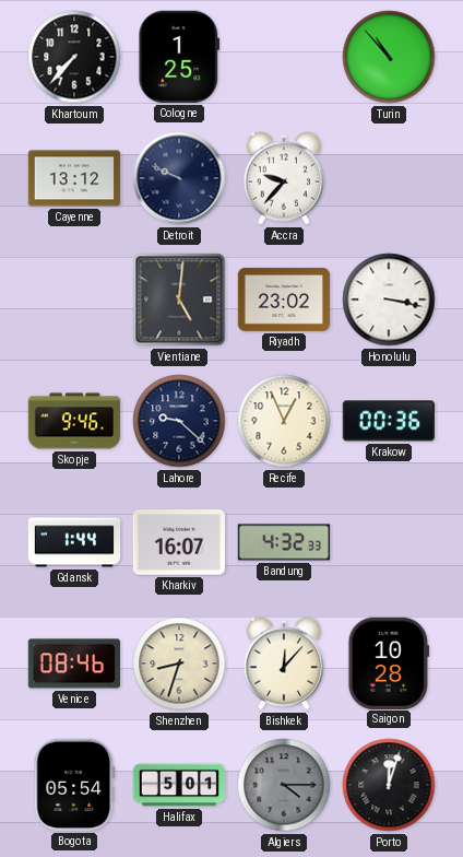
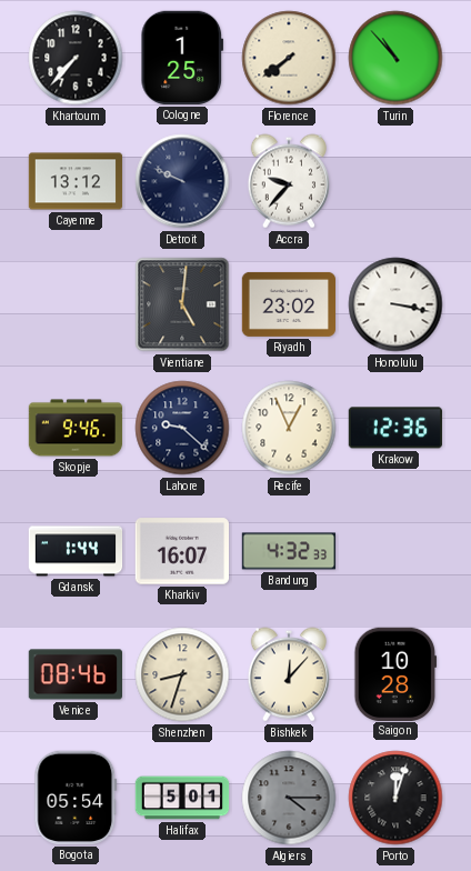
Florence: none -> 7:39 (289, 58)
Krakow: 00:36 -> 12:36 (394, 428)
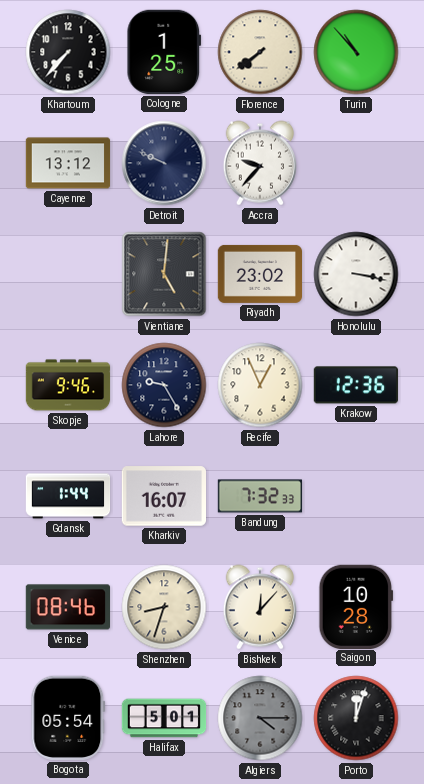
Lahore: 9:22 -> 9:25 (164, 385)
Bandung: 4:32 -> 7:32 (260, 496)
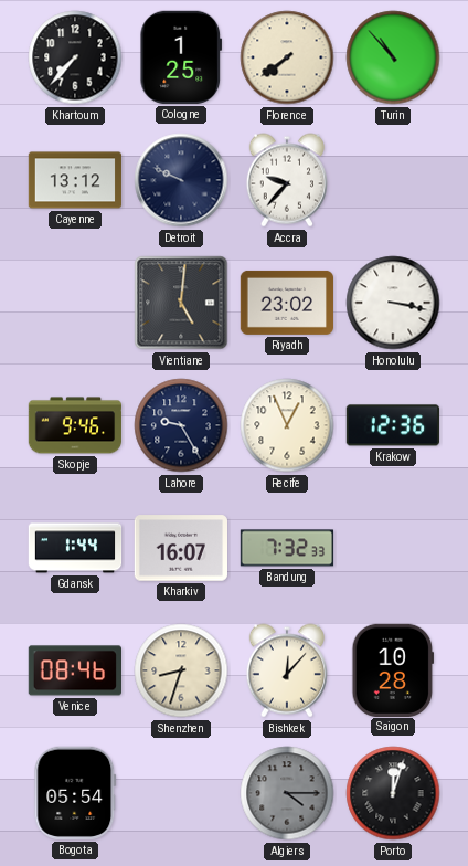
Halifax: 5:01 -> none (164, 718)
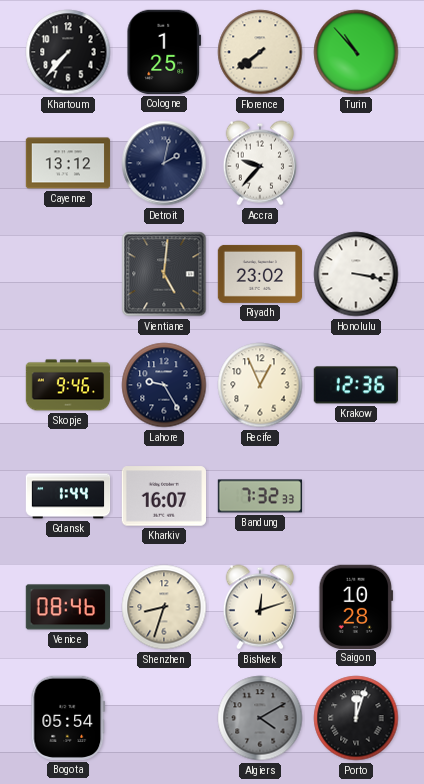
Detroit: 9:49 -> 2:02 (164, 163)
Bishkek: 12:07 -> 12:12 (260, 607)
Algiers: 4:15 -> 4:10 (260, 718)
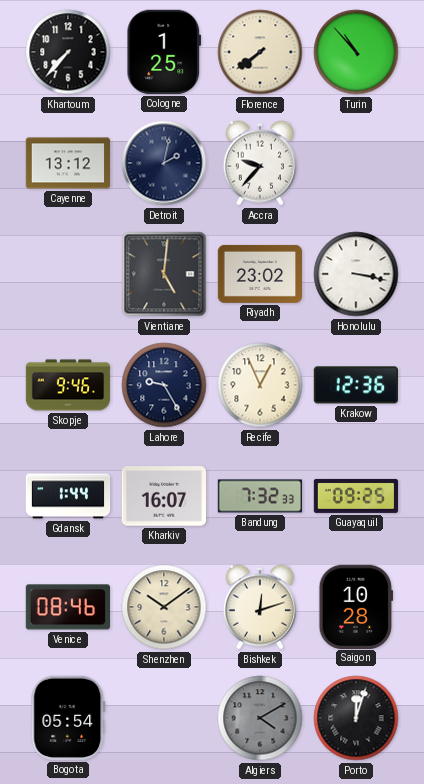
Guayaquil: none -> 09:25 (356, 496)
Shenzhen: 8:33 -> 10:09 (164, 607)
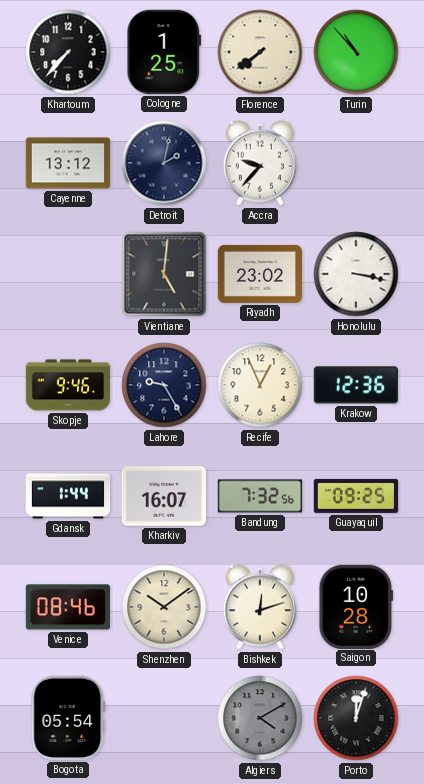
Bandung: 7:32:33 -> 7:32:56 (260, 496)
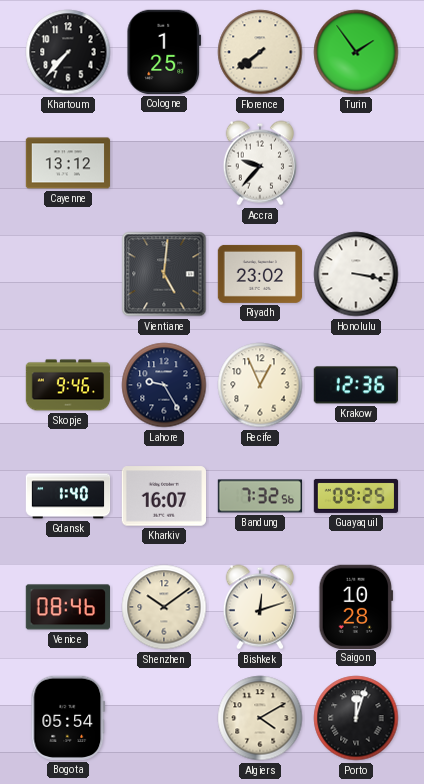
Turin: 10:53 -> 1:54 (356, 52)
Detroit: 2:02 -> none (164, 163)
Gdansk: 1:44 -> 1:40 (68, 496)
Algiers dial: grey -> cream (260, 718)
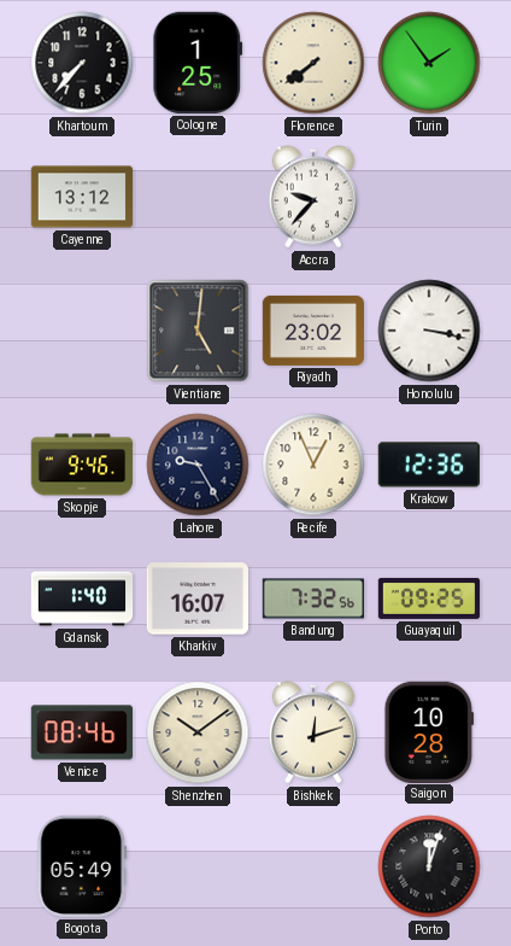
Bogota: 05:54 -> 05:49 (82, 866)
Algiers: 4:10 -> none (260, 718)
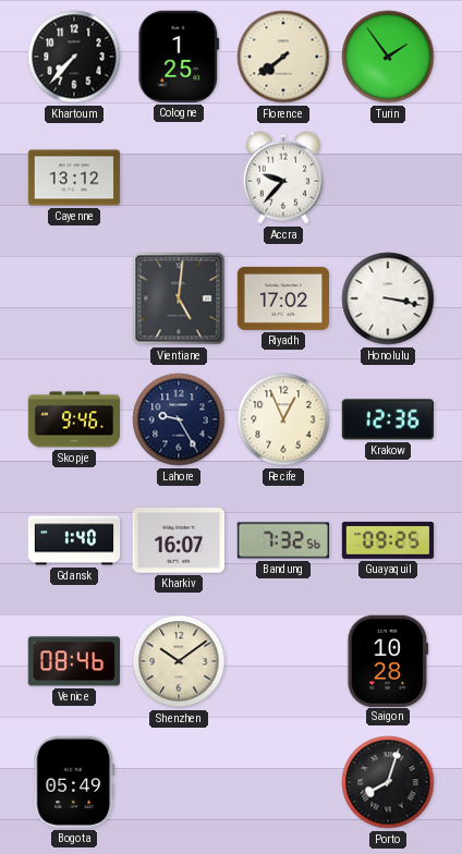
Riyadh: 23:02 -> 17:02 (282, 298)
Bishkek: 12:12 -> none (313, 732)
Porto: 12:03 -> 8:03 (388, 782)
